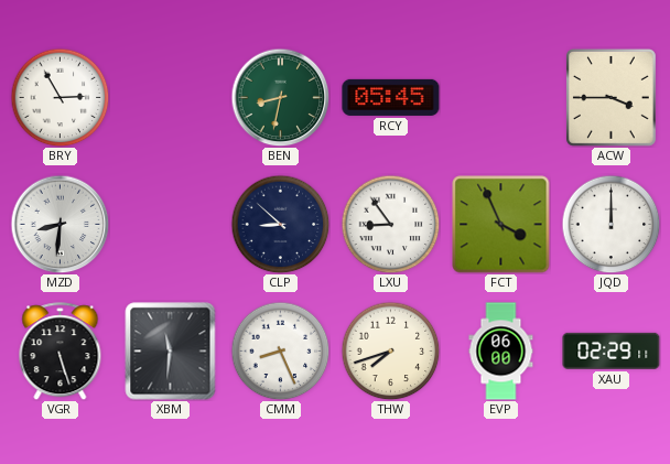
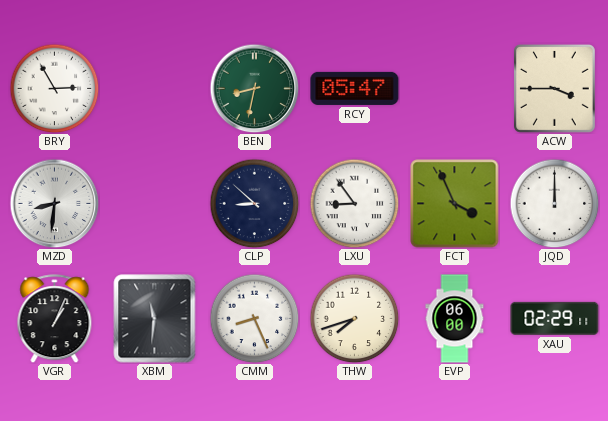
RCY: 05:45 -> 05:47 (355, 88)
VGR: 5:27 -> 1:04 (55, 319)
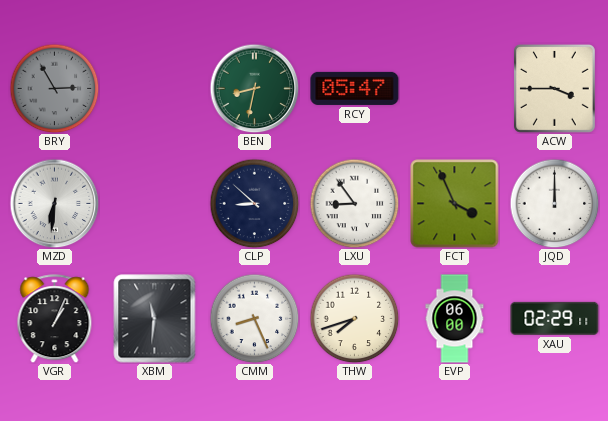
BRY dial: white -> grey (54, 88)
MZD: 8:31 -> 6:31 (54, 203)
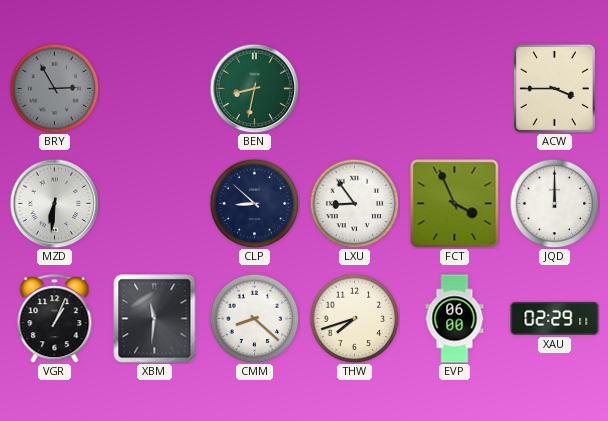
RCY: 05:47 -> none (355, 88)
CMM: 8:26 -> 8:22 (254, 318)
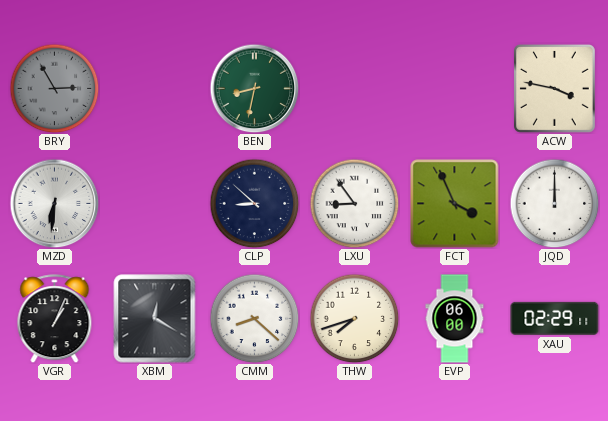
ACW: 3:45 -> 3:47 (554, 88)
XBM: 11:31 -> 12:20 (155, 319)
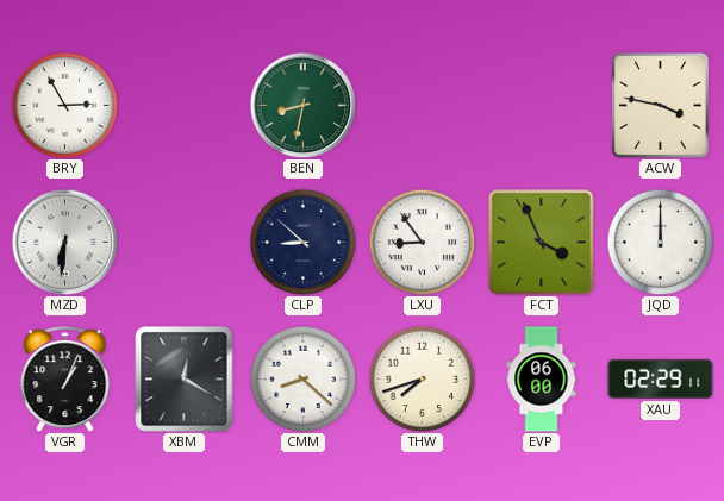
BRY dial: grey -> white (64, 105)
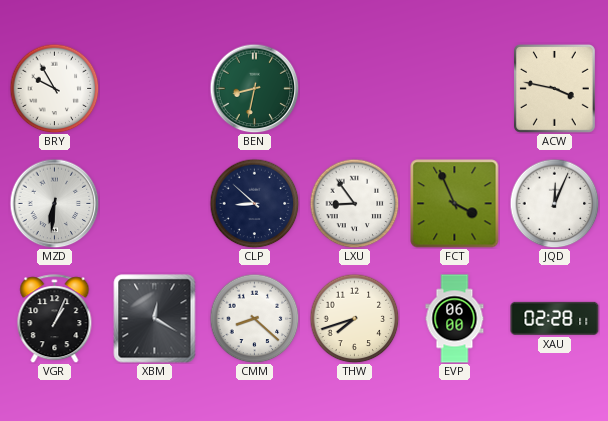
BRY: 2:55 -> 9:55 (54, 88)
JQD: 12:00 -> 12:04 (554, 203)
XAU: 02:29 -> 02:28 (555, 318)
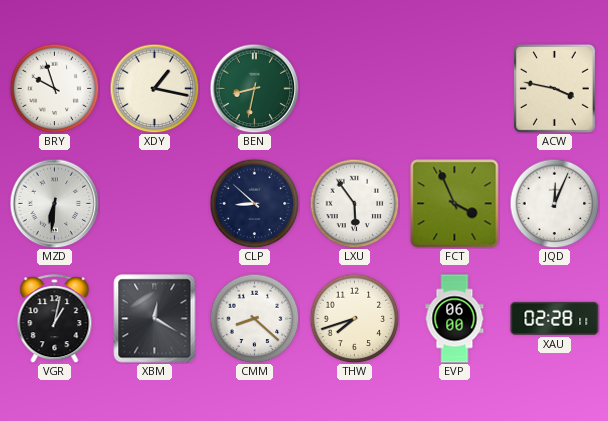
BRY: 9:55 -> 9:57 (54, 88)
XDY: none -> 1:17 (154, 88)
LXU: 8:54 -> 5:54 (354, 203)
VGR: 1:04 -> 1:02 (55, 319)
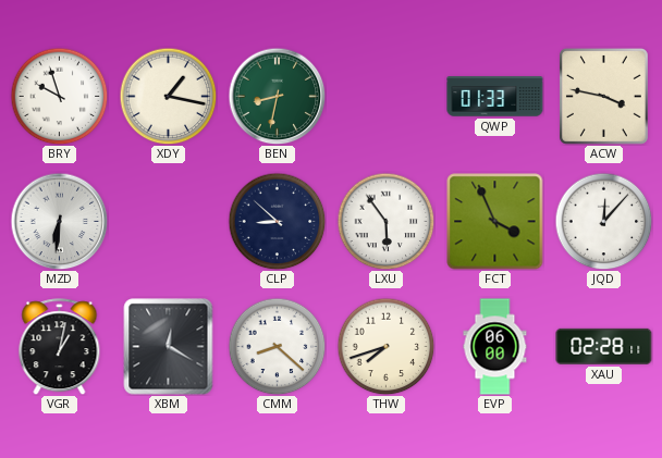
QWP: none -> 01:33 (495, 97)
JQD: 12:04 -> 12:07 (603, 221)
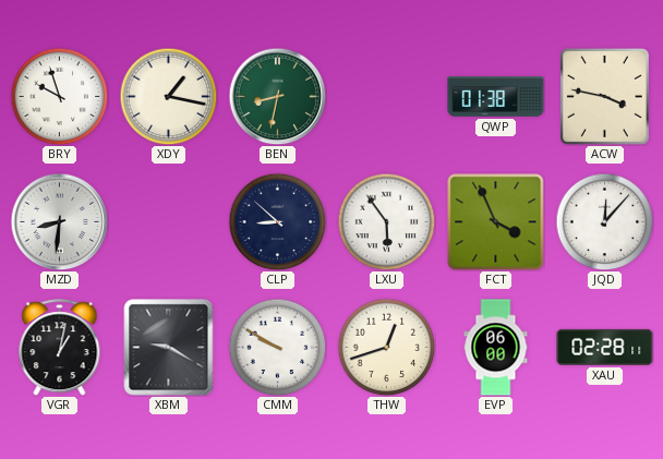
QWP: 01:33 -> 01:38 (496, 97)
MZD: 6:31 -> 8:31 (59, 221)
XBM: 12:20 -> 9:20 (169, 348)
CMM: 8:22 -> 9:50 (277, 347)
THW: 7:42 -> 12:42 (386, 347)
